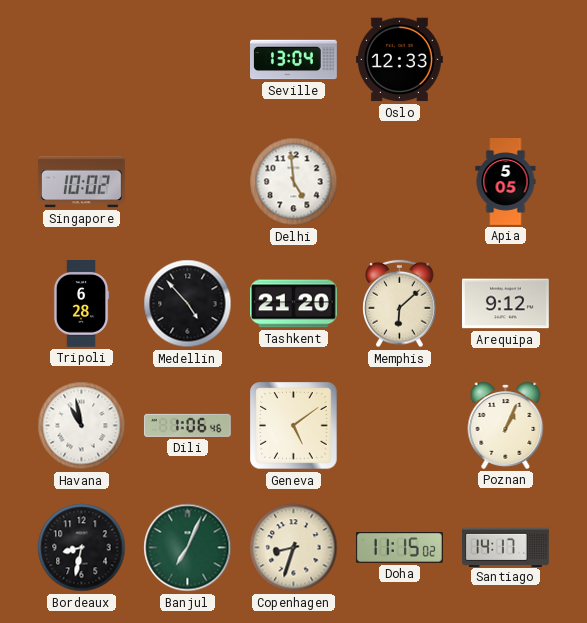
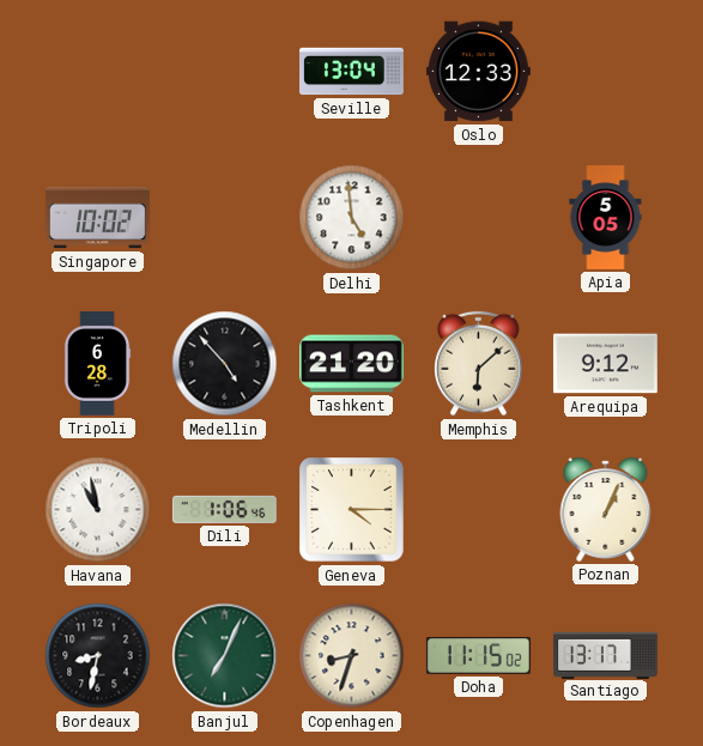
Geneva: 5:09 -> 4:15 (352, 510)
Santiago: 14:17 -> 13:17 (606, 655)
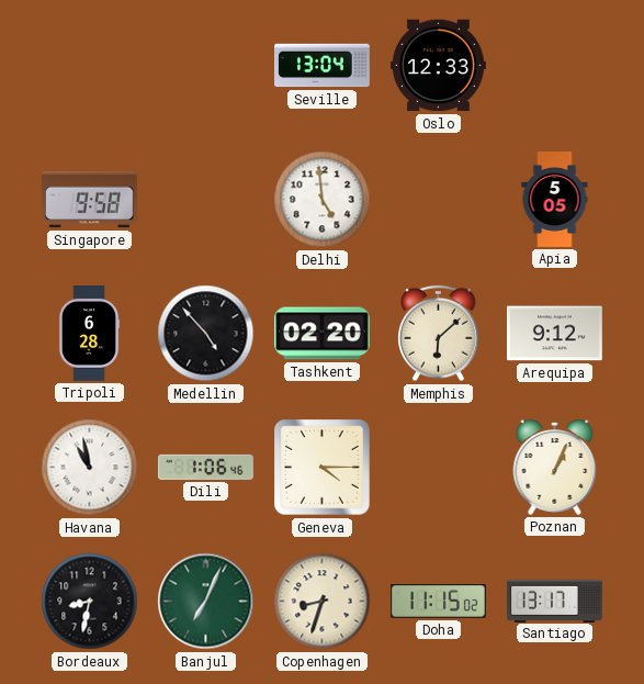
Singapore: 10:02 -> 9:58 (89, 200)
Tashkent: 21:20 -> 02:20 (323, 334)
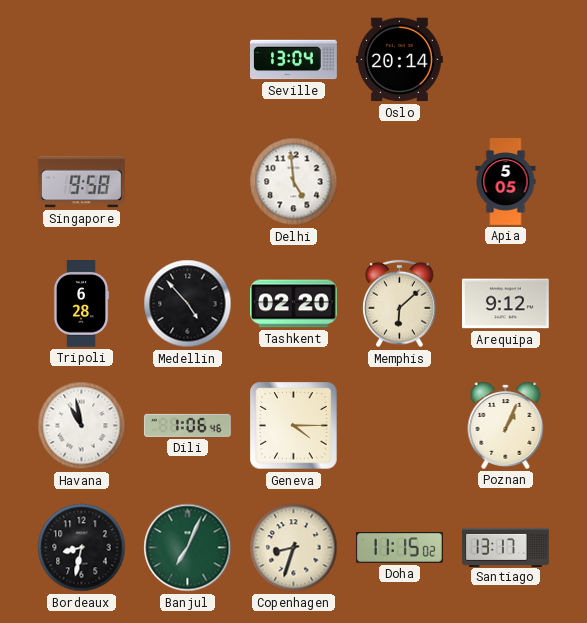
Oslo: 12:33 -> 20:14 (399, 60)
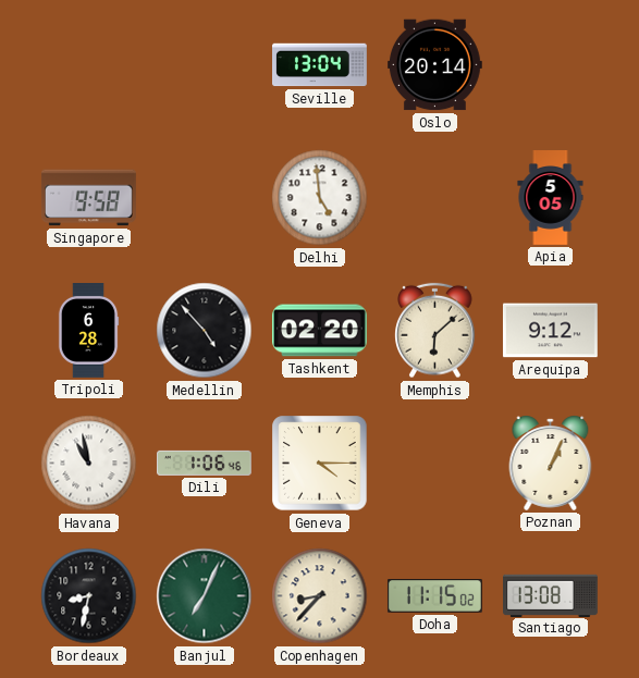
Copenhagen: 8:33 -> 8:37 (320, 596)
Santiago: 13:17 -> 13:08 (551, 595)
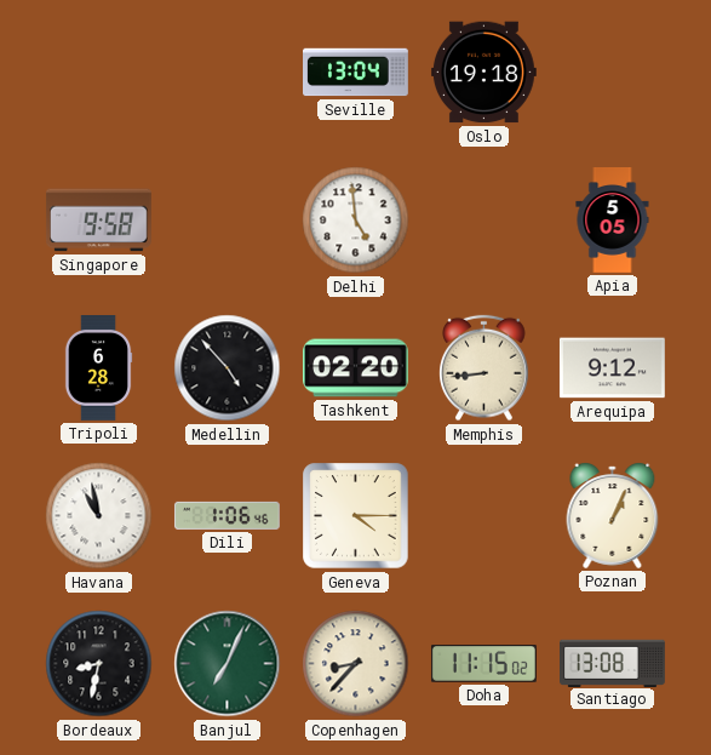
Oslo: 20:14 -> 19:18 (483, 73)
Memphis: 6:08 -> 8:44 (484, 368)
